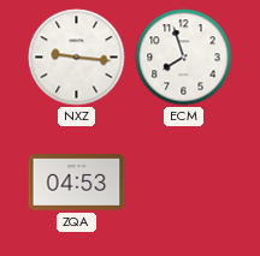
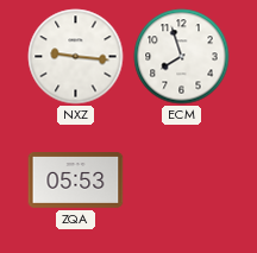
ZQA: 04:53 -> 05:53 (76, 181)
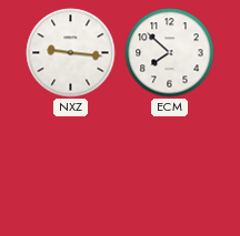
ECM: 7:57 -> 7:52 (170, 53)
ZQA: 05:53 -> none (76, 181)
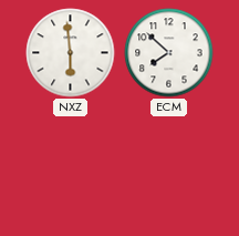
NXZ: 9:16 -> 5:59 (71, 53)
